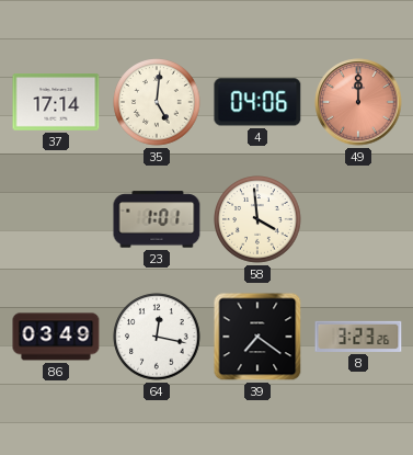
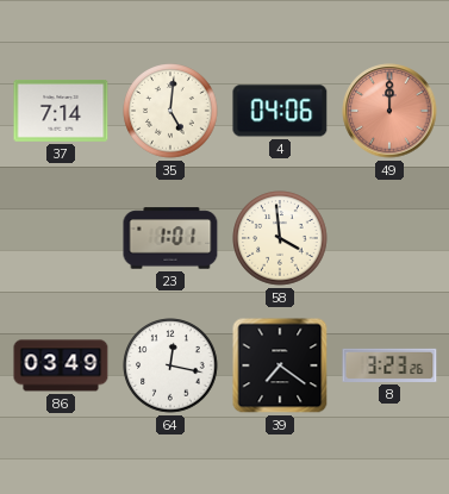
37: 17:14 -> 7:14 (61, 112)
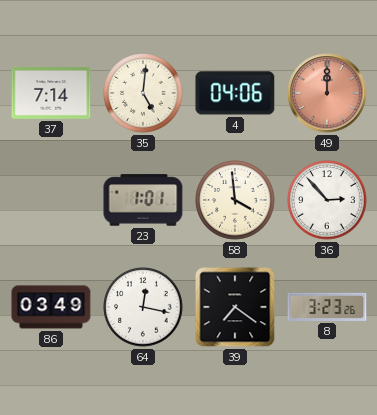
36: none -> 2:53 (327, 200)
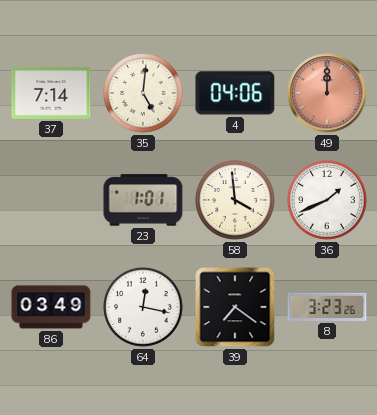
36: 2:53 -> 1:41 (327, 200)
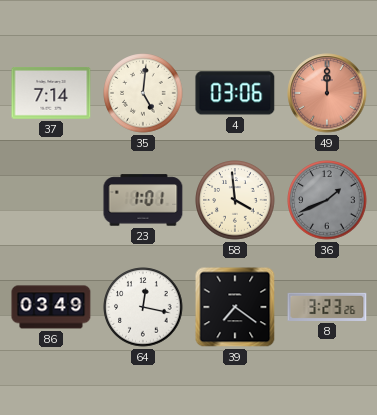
4: 04:06 -> 03:06 (235, 93)
36 dial: white -> grey (327, 200)
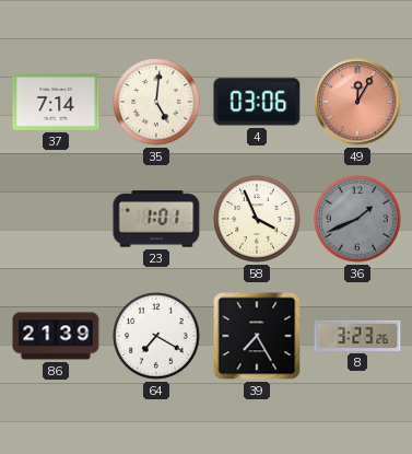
49: 12:00 -> 12:05 (357, 102)
58: 3:59 -> 3:56 (257, 219)
86: 03:49 -> 21:39 (56, 336)
64: 12:17 -> 7:20 (156, 336)
39: 7:21 -> 7:25 (257, 336)
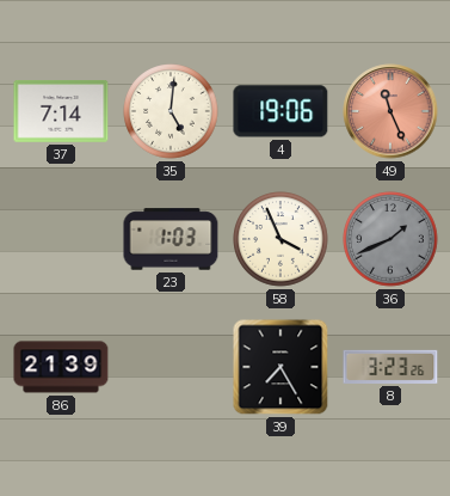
4: 03:06 -> 19:06 (281, 111)
49: 12:05 -> 11:26 (390, 111)
23: 1:01 -> 1:03 (171, 239)
64: 7:20 -> none (156, 336)
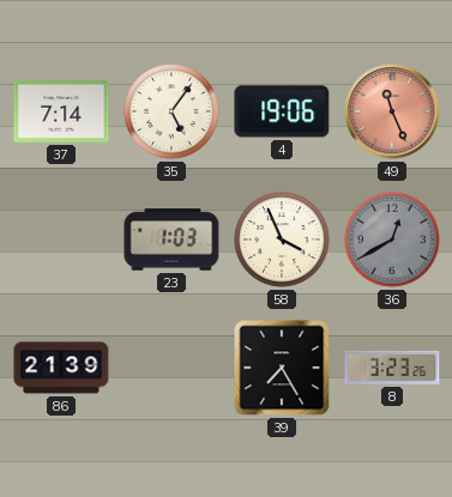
35: 5:01 -> 5:06 (171, 111)
36: 1:41 -> 12:40 (392, 240)
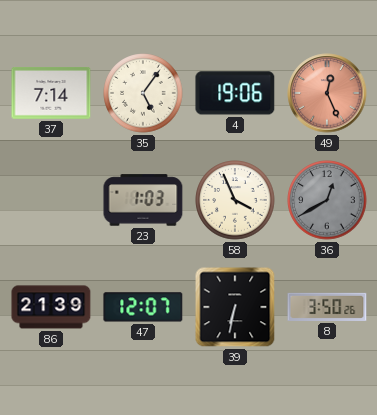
49: 11:26 -> 12:26 (327, 93)
47: none -> 12:07 (143, 307)
39: 7:25 -> 6:32 (235, 307)
8: 3:23 -> 3:50 (327, 307)
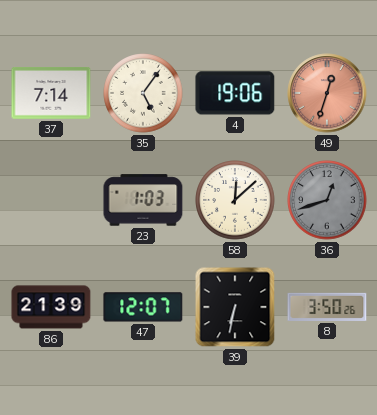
49: 12:26 -> 12:33 (327, 93)
58: 3:56 -> 12:08 (235, 200)
36: 12:40 -> 12:42 (327, 200)
